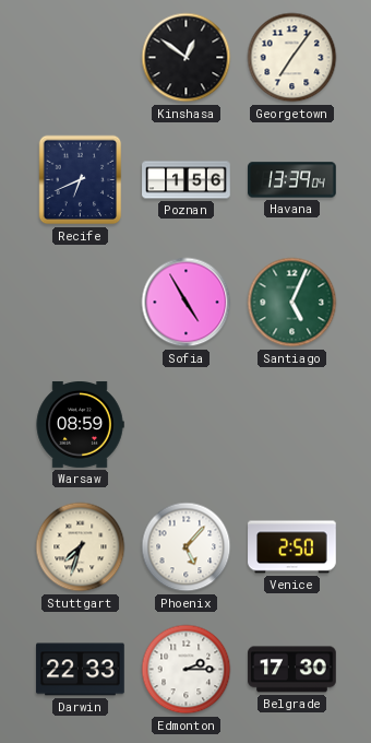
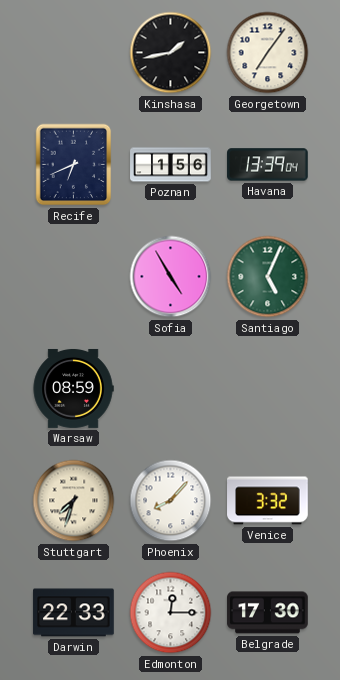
Kinshasa: 12:51 -> 1:43 (171, 53)
Phoenix: 5:07 -> 8:07 (171, 501)
Venice: 2:50 -> 3:32 (268, 501)
Edmonton: 2:15 -> 12:15 (171, 613)
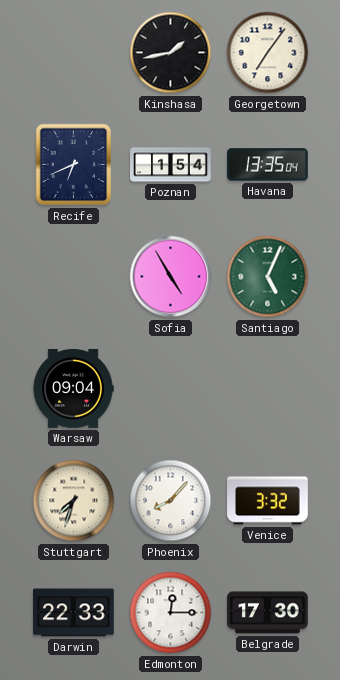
Poznan: 1:56 -> 1:54 (171, 165)
Havana: 13:39 -> 13:35 (268, 165)
Warsaw: 08:59 -> 09:04 (73, 388)
